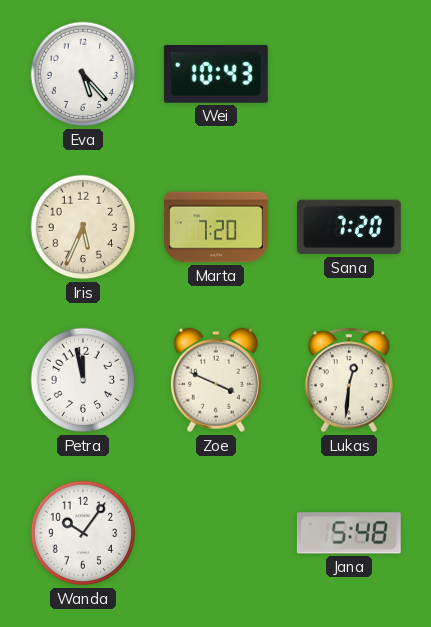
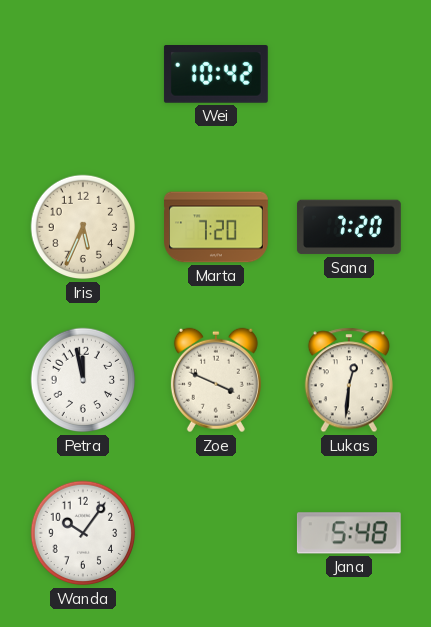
Eva: 5:23 -> none (83, 74)
Wei: 10:43 -> 10:42 (216, 75)
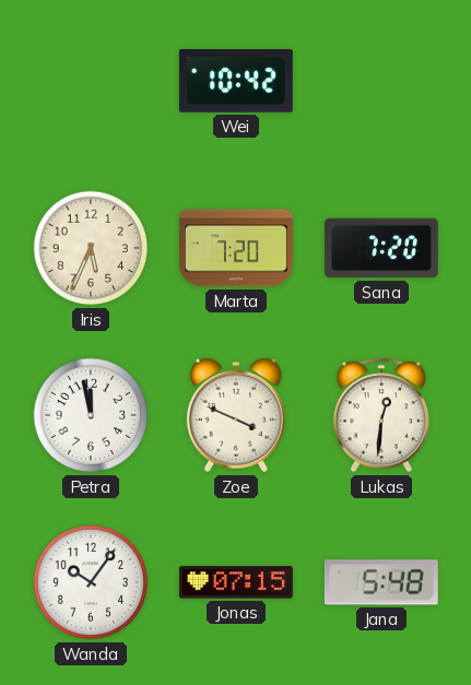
Jonas: none -> 07:15 (236, 582)
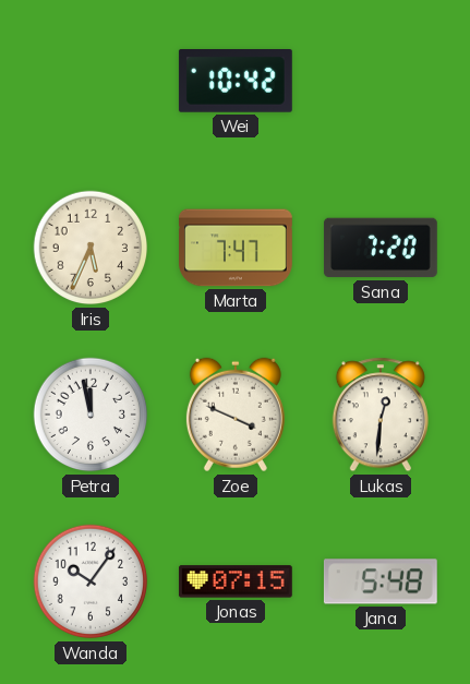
Marta: 7:20 -> 7:47 (237, 248)
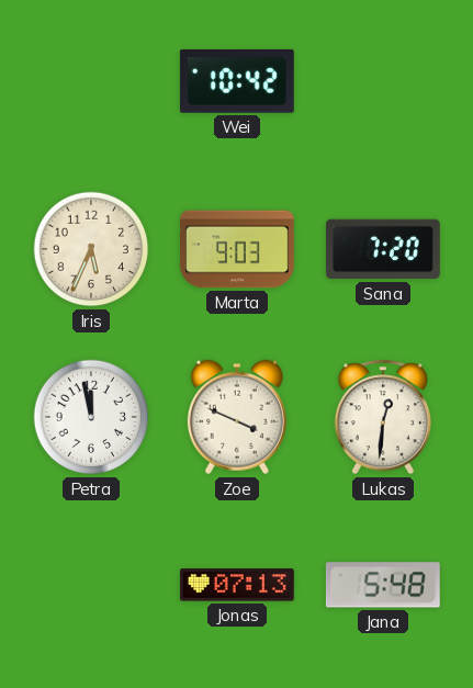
Marta: 7:47 -> 9:03 (238, 249)
Wanda: 10:06 -> none (91, 581)
Jonas: 07:15 -> 07:13 (237, 585)
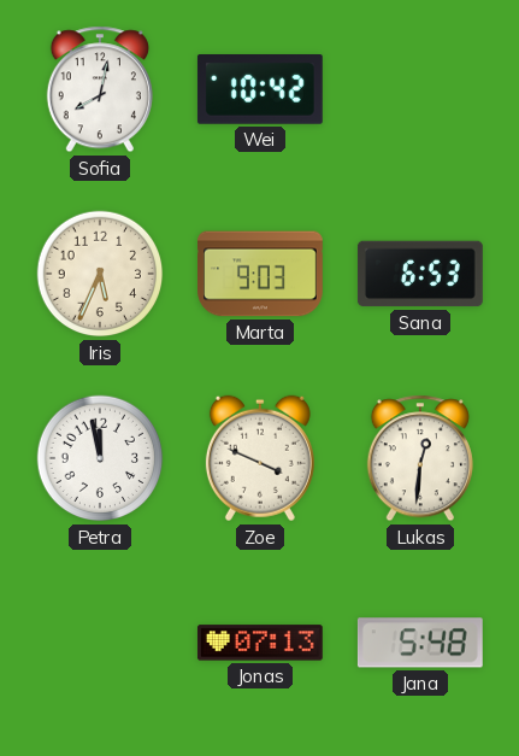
Sofia: none -> 8:02 (100, 89)
Sana: 7:20 -> 6:53 (420, 274)
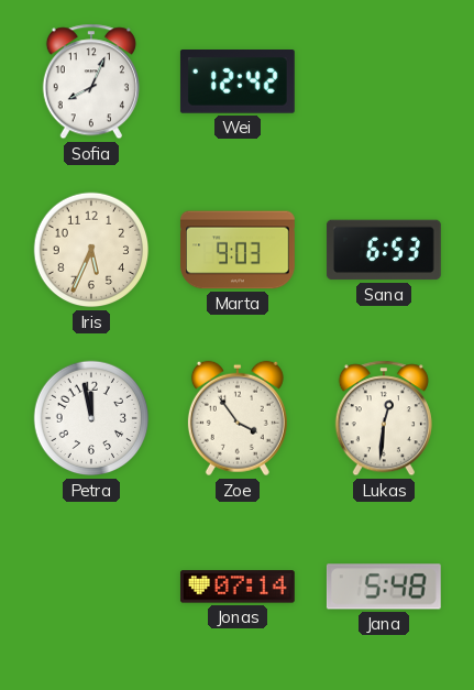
Sofia: 8:02 -> 8:04 (91, 81)
Wei: 10:42 -> 12:42 (238, 83)
Zoe: 3:49 -> 3:54 (238, 418)
Jonas: 07:13 -> 07:14 (238, 587)
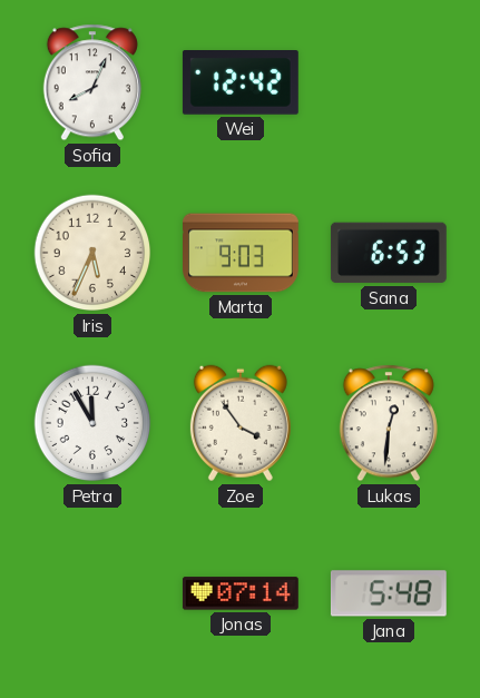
Petra: 11:58 -> 11:55 (92, 423)
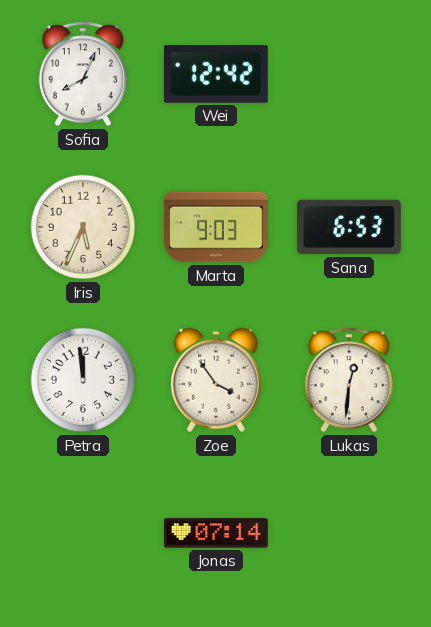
Petra: 11:55 -> 11:59 (83, 380)
Jana: 5:48 -> none (389, 593)
